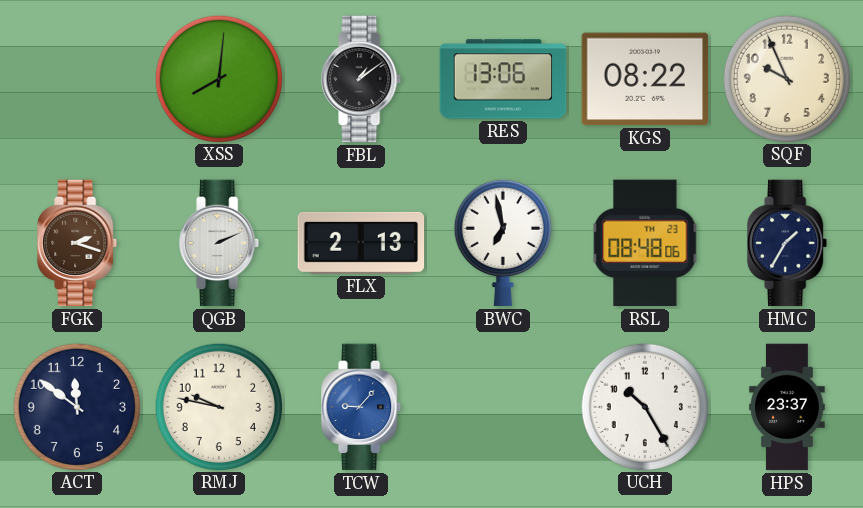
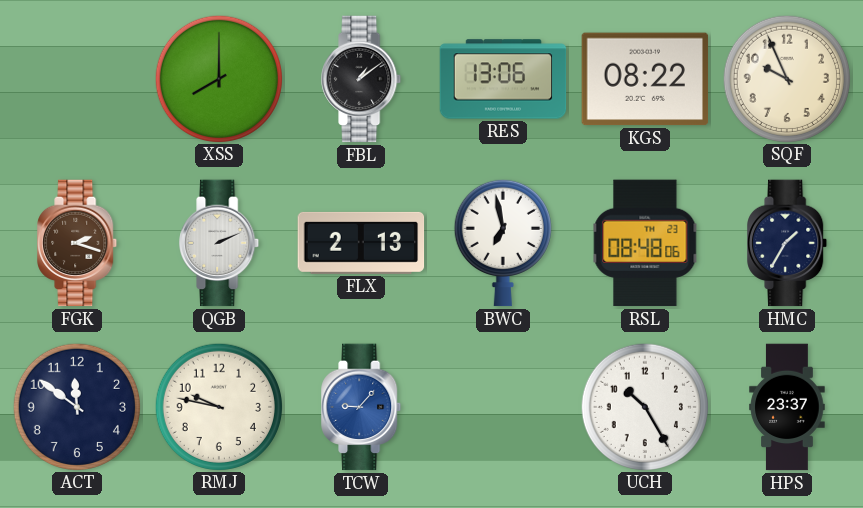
XSS: 8:01 -> 8:00 (218, 78)
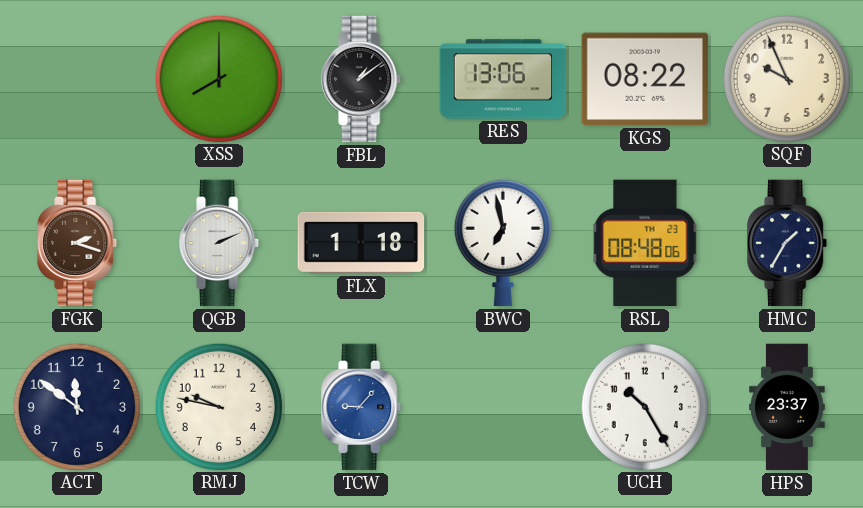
FLX: 2:13 -> 1:18 (361, 243)
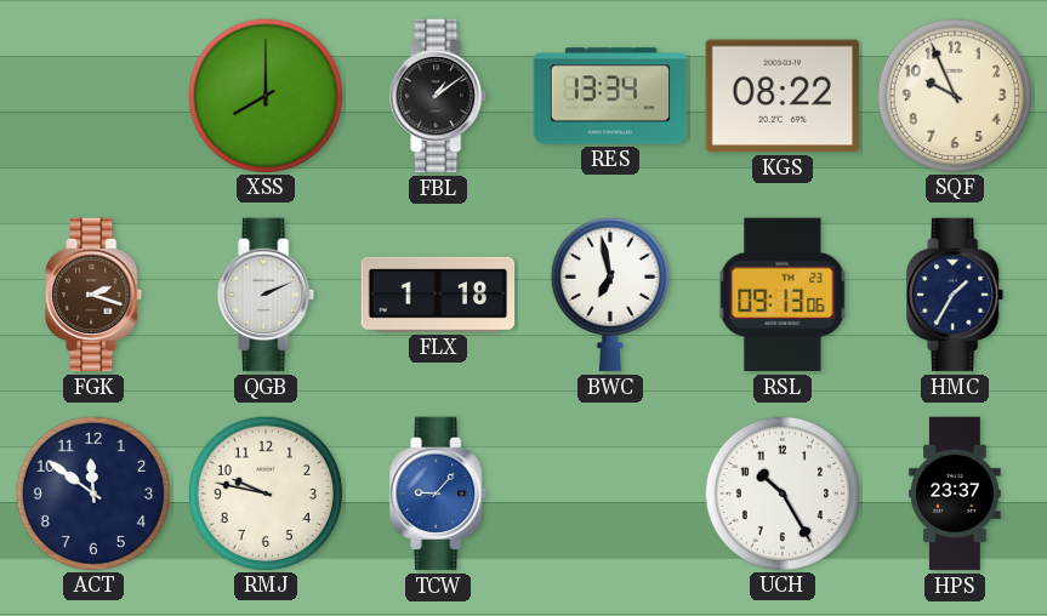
RES: 13:06 -> 13:34 (610, 96)
RSL: 08:48 -> 09:13 (783, 295)
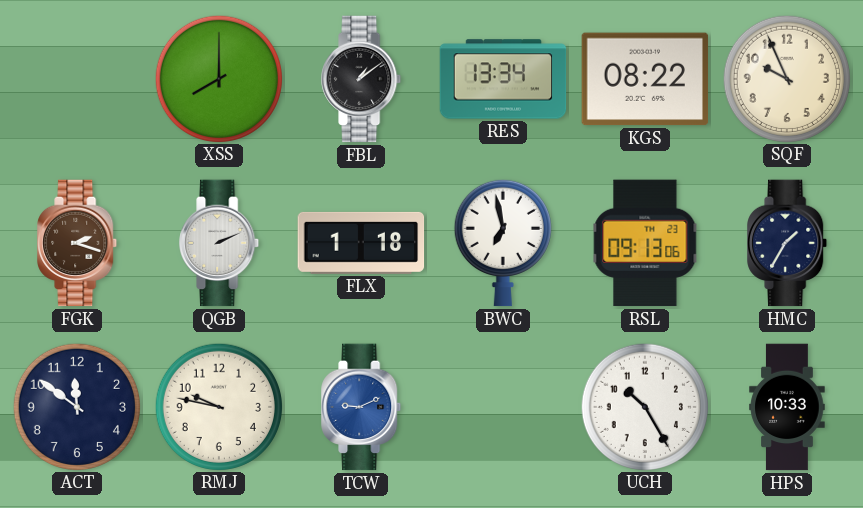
TCW: 9:07 -> 9:11 (362, 407)
HPS: 23:37 -> 10:33 (787, 407)
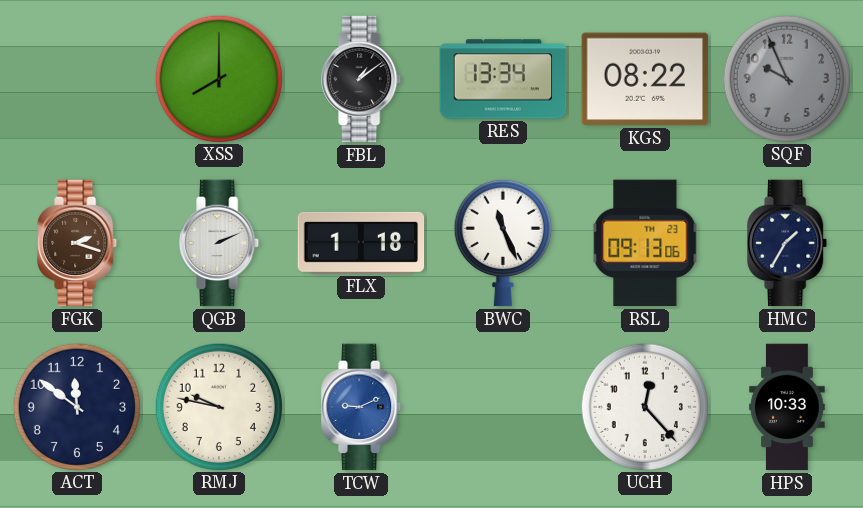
SQF dial: cream -> grey (786, 78)
BWC: 6:58 -> 11:26 (503, 243)
UCH: 10:25 -> 12:23 (644, 406)
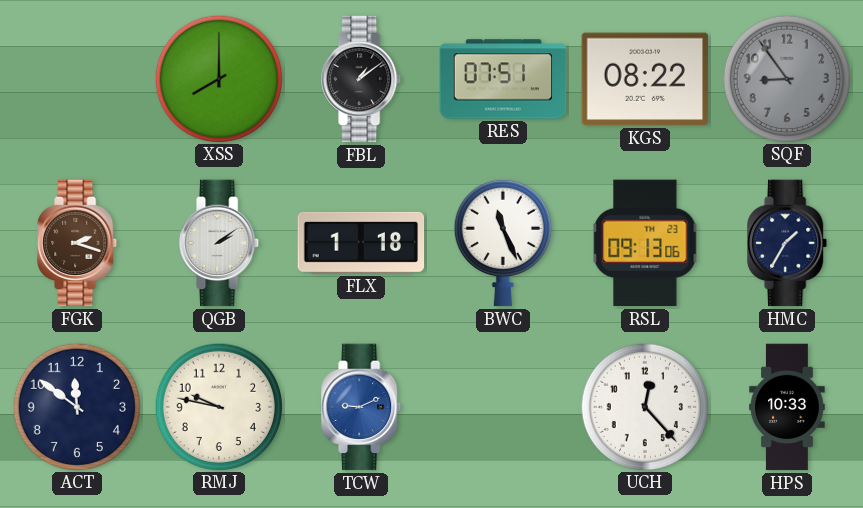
RES: 13:34 -> 07:51 (503, 79)
SQF: 9:56 -> 8:54 (786, 78)
QGB: 2:11 -> 2:09 (220, 243)
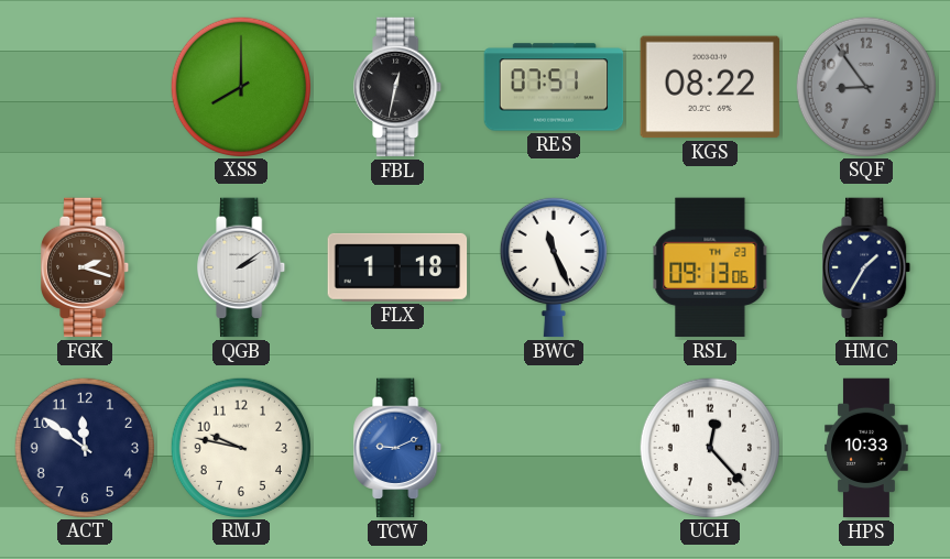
FBL: 1:09 -> 12:32 (398, 87)
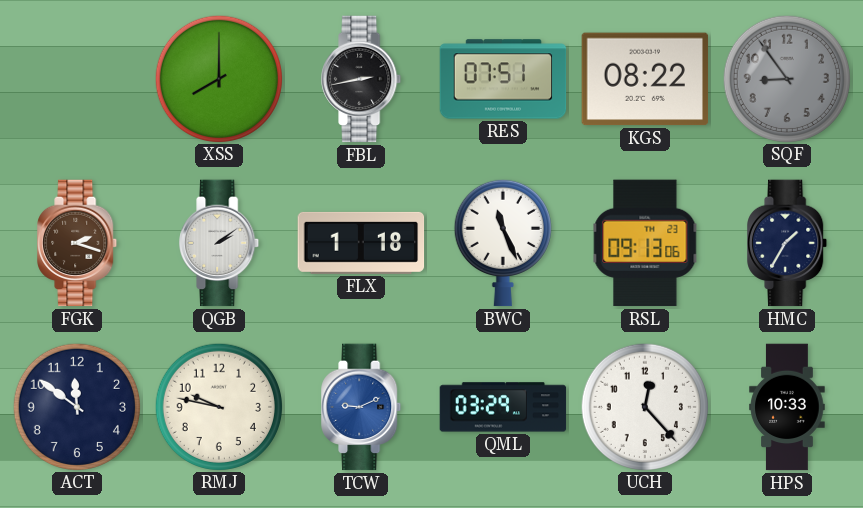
FBL: 12:32 -> 2:43 (362, 79)
QML: none -> 03:29 (503, 407)
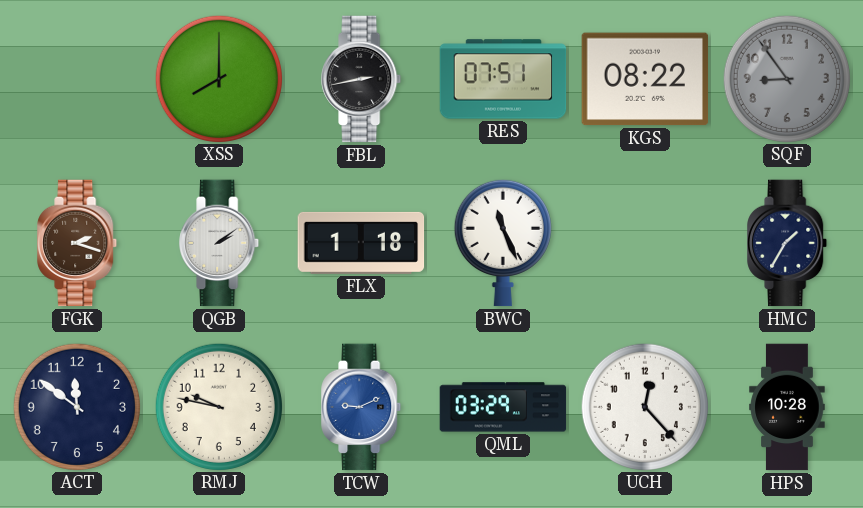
RSL: 09:13 -> none (645, 243)
HPS: 10:33 -> 10:28 (787, 407)
